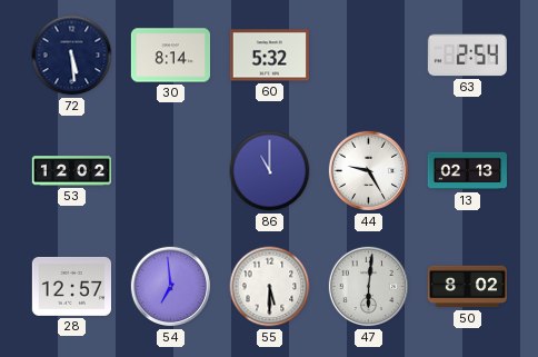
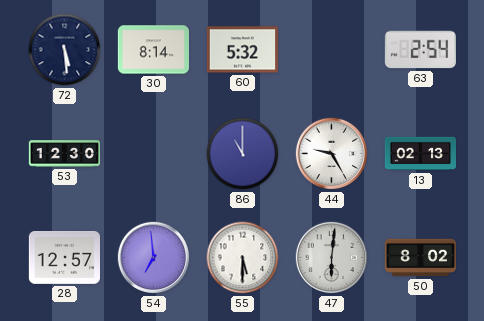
53: 12:02 -> 12:30 (65, 154)
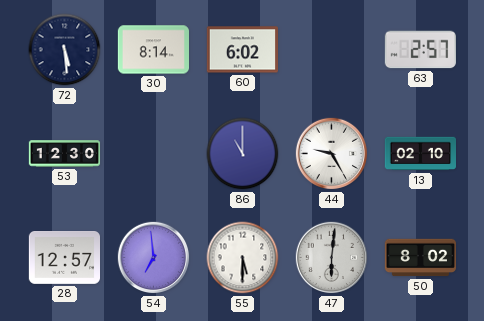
60: 5:32 -> 6:02 (242, 50)
63: 2:54 -> 2:57 (420, 50)
13: 02:13 -> 02:10 (420, 154)
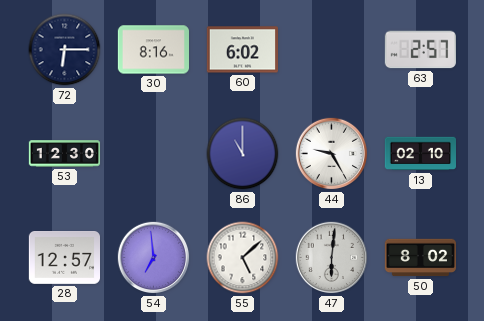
72: 5:29 -> 6:15 (65, 50)
30: 8:14 -> 8:16 (153, 50)
55: 5:30 -> 5:08 (243, 258)
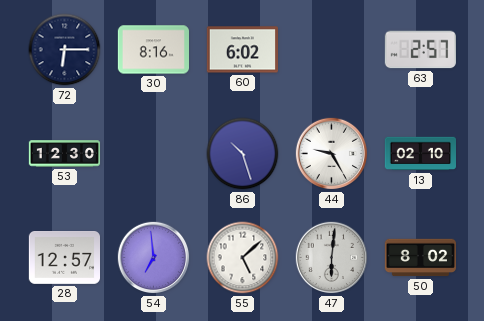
86: 11:00 -> 10:27 (243, 154)
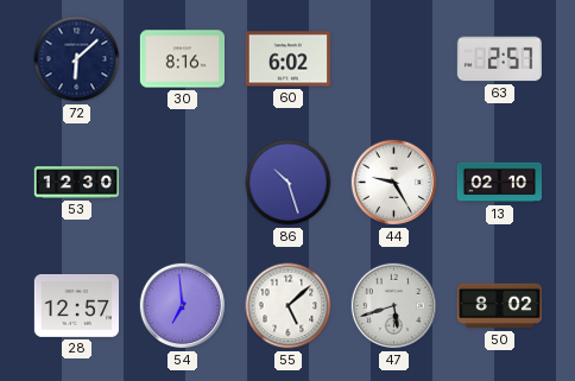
72: 6:15 -> 6:08 (77, 59)
47: 6:01 -> 5:42 (394, 306)
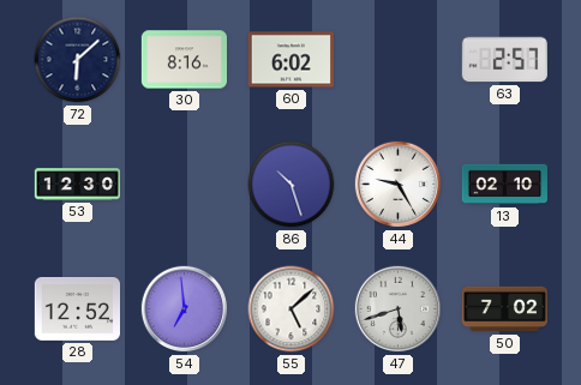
28: 12:57 -> 12:52 (77, 309)
50: 8:02 -> 7:02 (505, 309)
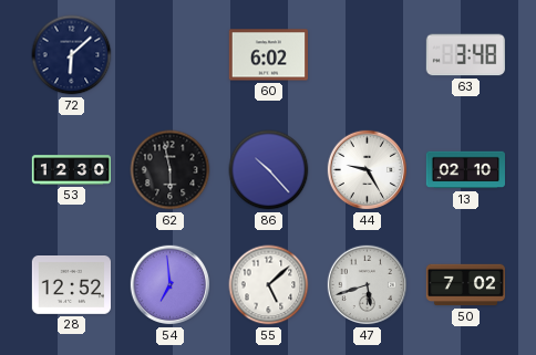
30: 8:16 -> none (184, 60)
63: 2:57 -> 3:48 (465, 55)
62: none -> 5:58 (171, 170)
86: 10:27 -> 10:23 (269, 170)
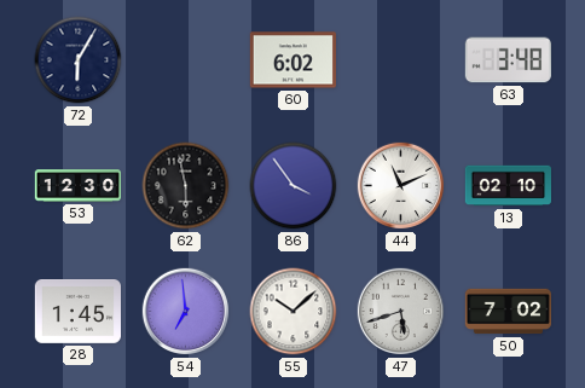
72: 6:08 -> 6:05 (79, 60)
86: 10:23 -> 3:54 (294, 186)
44: 9:25 -> 11:11 (401, 186)
28: 12:52 -> 1:45 (77, 312)
55: 5:08 -> 10:08 (294, 312)
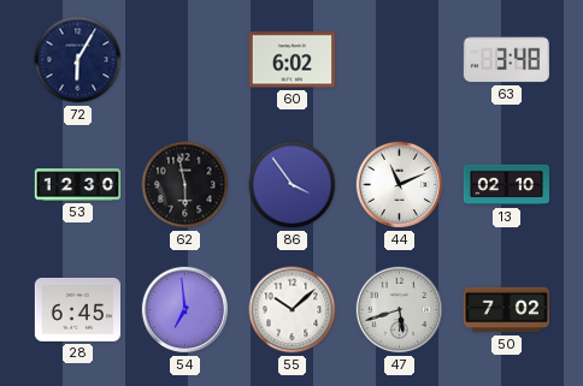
28: 1:45 -> 6:45 (77, 310)
